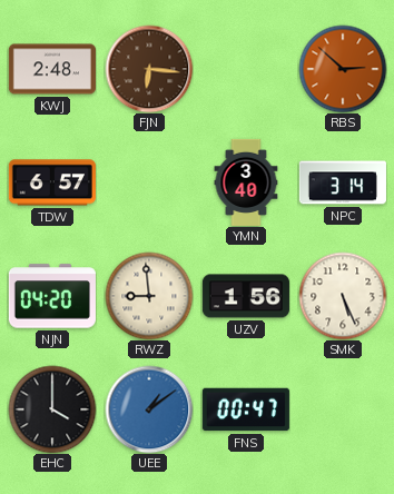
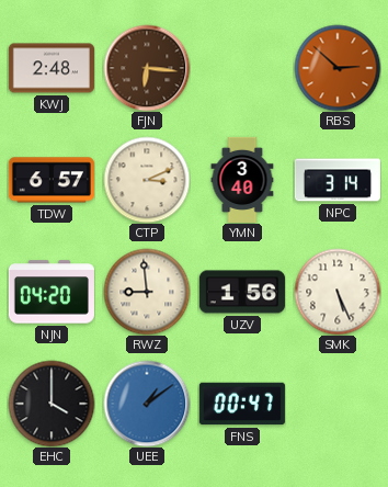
CTP: none -> 3:11 (147, 180)
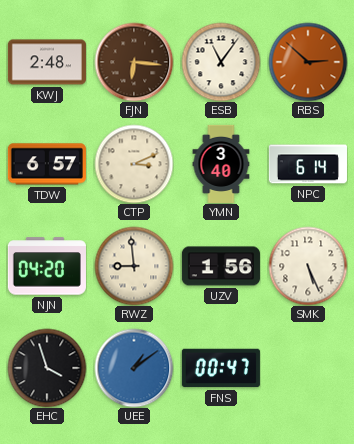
ESB: none -> 11:06 (221, 62)
NPC: 3:14 -> 6:14 (308, 164)
EHC: 4:00 -> 3:57 (47, 368)
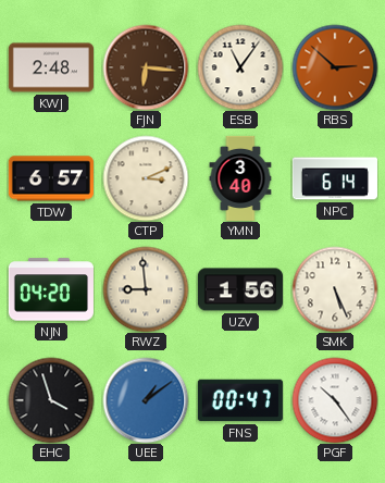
PGF: none -> 10:24 (335, 400)
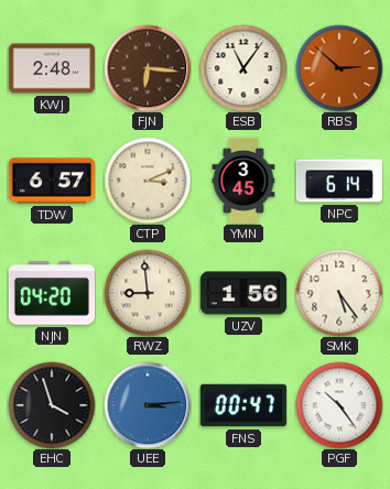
YMN: 3:40 -> 3:45 (243, 181)
SMK: 5:26 -> 5:24 (339, 293)
UEE: 1:09 -> 3:14 (148, 405)
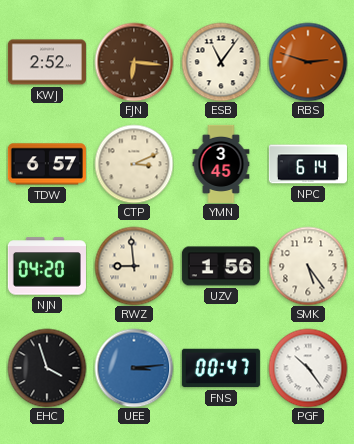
KWJ: 2:48 -> 2:52 (47, 62)
RBS: 2:52 -> 2:48 (308, 62)
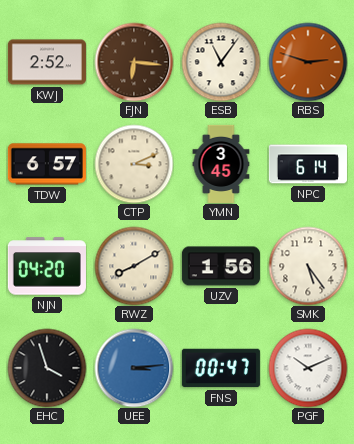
RWZ: 8:59 -> 8:10 (134, 266)
PGF: 10:24 -> 10:11 (308, 368)
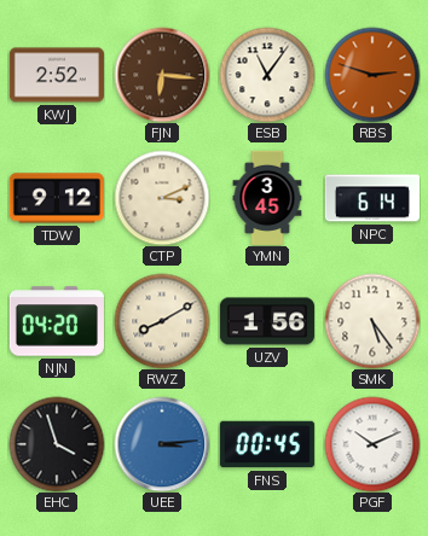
TDW: 6:57 -> 9:12 (57, 198)
FNS: 00:47 -> 00:45 (267, 444)
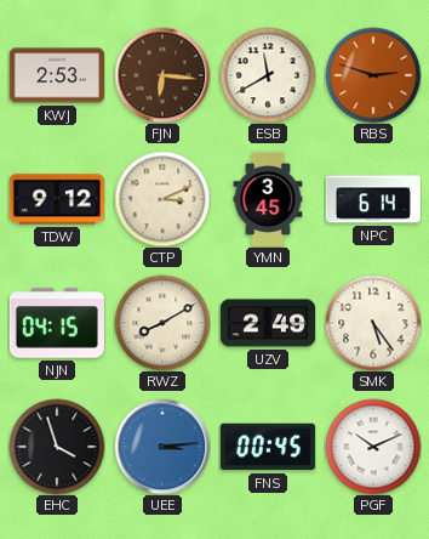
KWJ: 2:52 -> 2:53 (57, 75)
ESB: 11:06 -> 11:40 (268, 75)
NJN: 04:20 -> 04:15 (57, 323)
UZV: 1:56 -> 2:49 (268, 323)
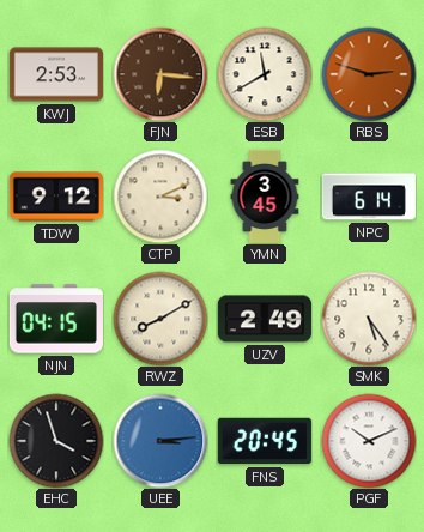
FNS: 00:45 -> 20:45 (265, 441)
